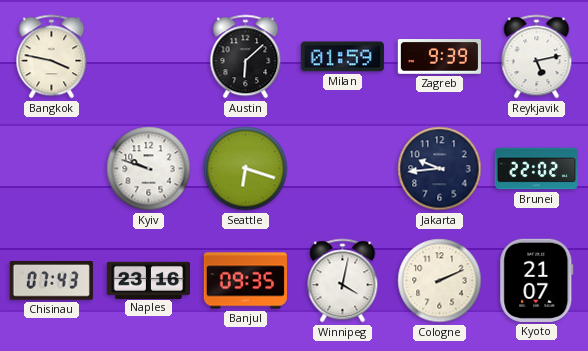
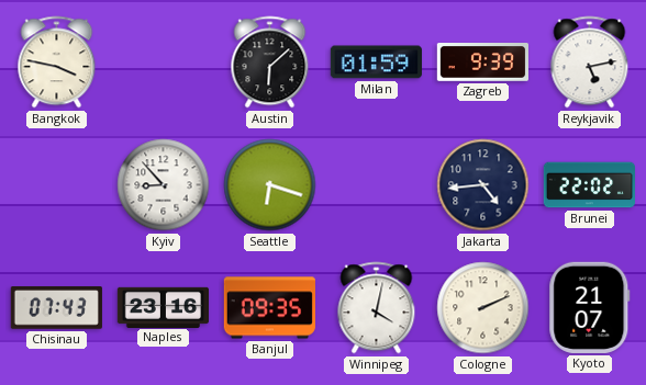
Kyiv: 9:48 -> 8:53 (164, 185)
Jakarta: 9:44 -> 4:44 (483, 185)
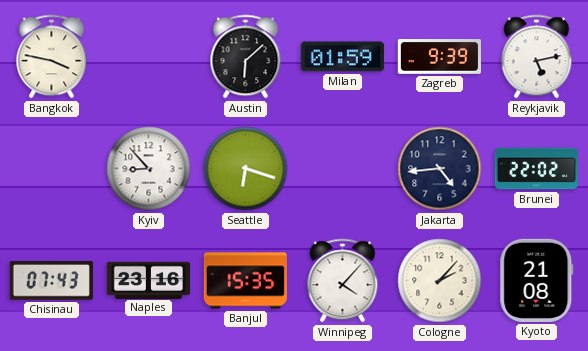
Banjul: 09:35 -> 15:35 (245, 281)
Winnipeg: 4:02 -> 4:07 (343, 281)
Cologne: 2:11 -> 2:07 (440, 281)
Kyoto: 21:07 -> 21:08 (537, 280)
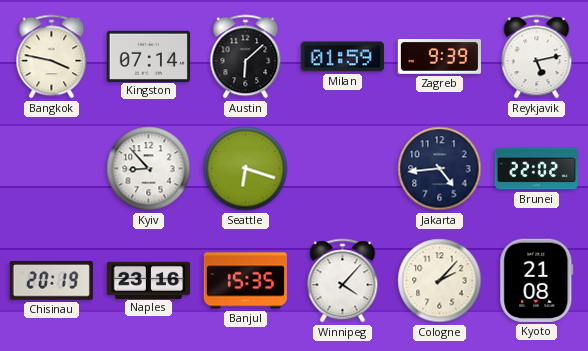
Kingston: none -> 07:14 (148, 56)
Chisinau: 07:43 -> 20:19 (51, 281)
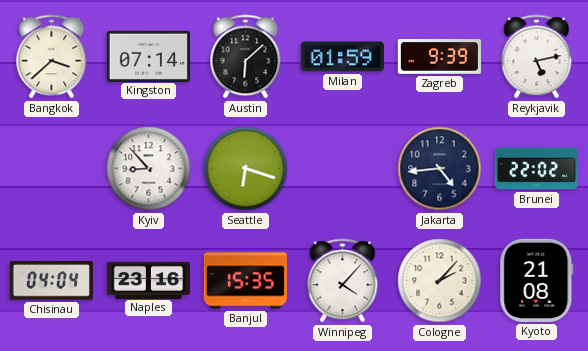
Bangkok: 3:47 -> 3:38 (52, 57)
Chisinau: 20:19 -> 04:04 (51, 281)
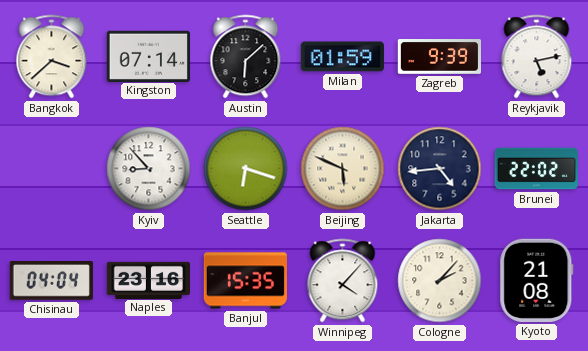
Beijing: none -> 5:49 (343, 169)
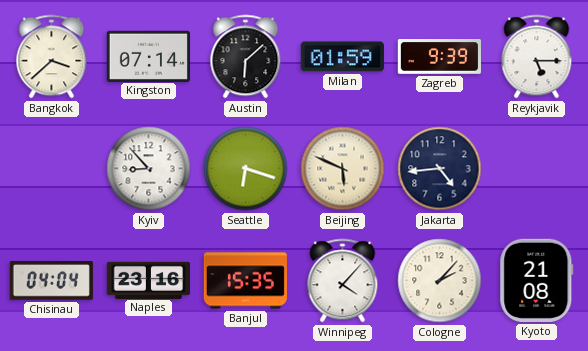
Reykjavik: 5:13 -> 5:15 (537, 57)
Brunei: 22:02 -> none (536, 169)
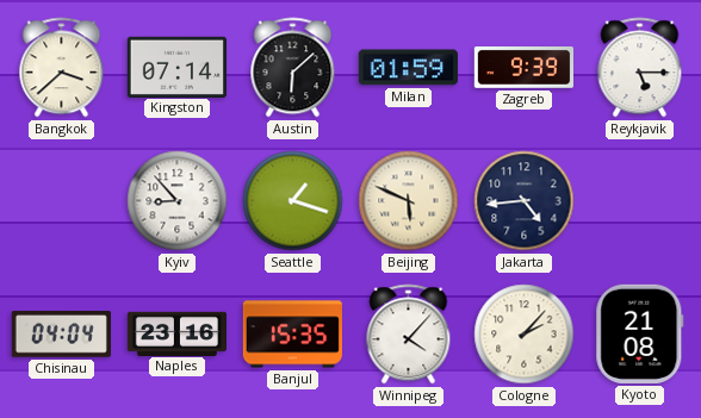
Seattle: 6:18 -> 1:18 (293, 201)
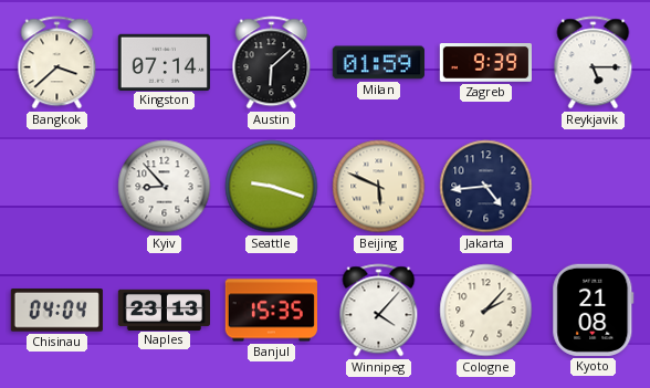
Seattle: 1:18 -> 9:18 (272, 187)
Naples: 23:16 -> 23:13 (164, 310)
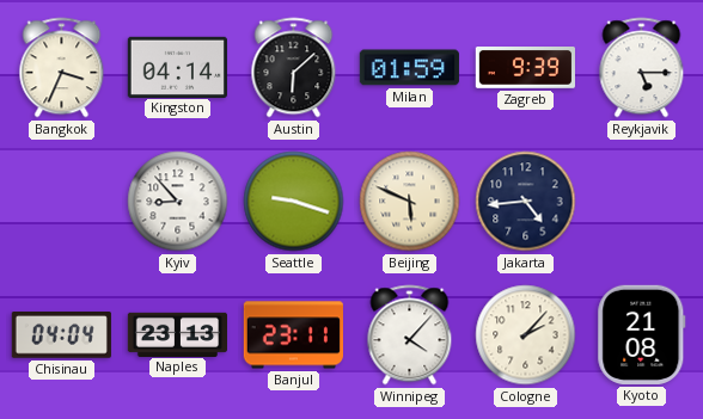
Bangkok: 3:38 -> 3:34 (62, 68)
Kingston: 07:14 -> 04:14 (177, 67)
Banjul: 15:35 -> 23:11 (293, 335)
